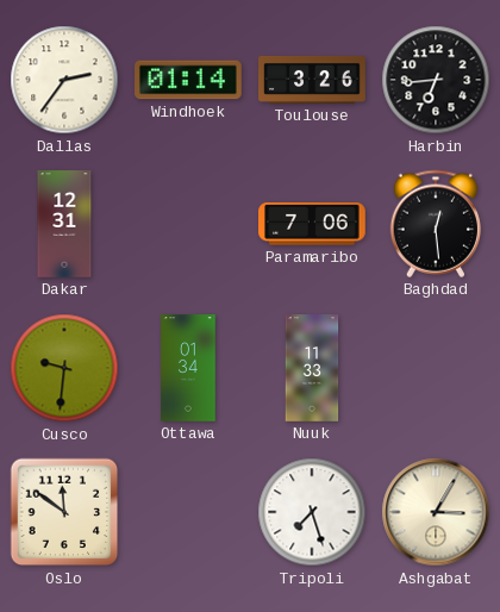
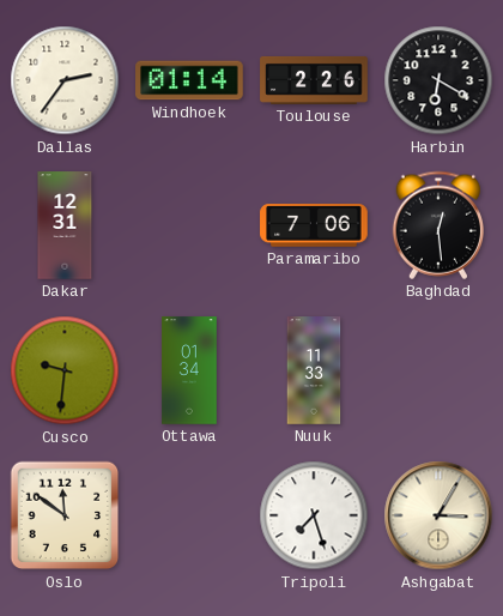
Toulouse: 3:26 -> 2:26 (314, 80)
Harbin: 6:44 -> 6:20 (438, 80)
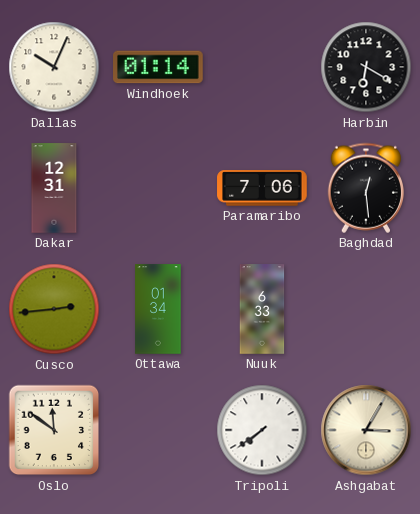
Dallas: 2:36 -> 10:04 (54, 67)
Toulouse: 2:26 -> none (314, 80)
Cusco: 9:31 -> 2:44 (54, 309)
Nuuk: 11:33 -> 6:33 (262, 309)
Tripoli: 7:27 -> 7:39 (262, 430)
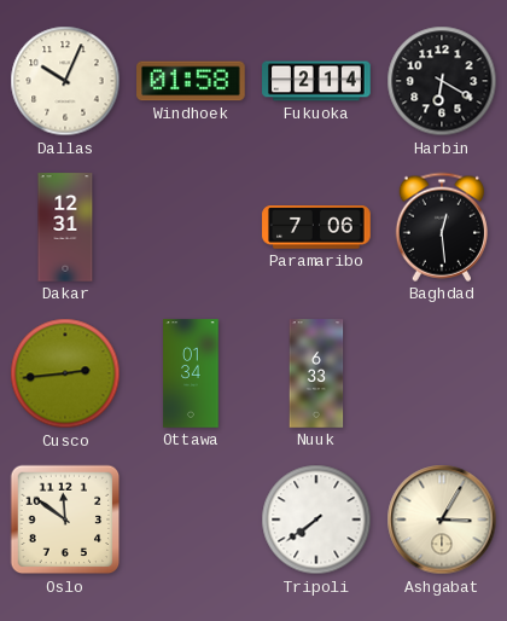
Windhoek: 01:14 -> 01:58 (191, 81)
Fukuoka: none -> 2:14 (316, 81)
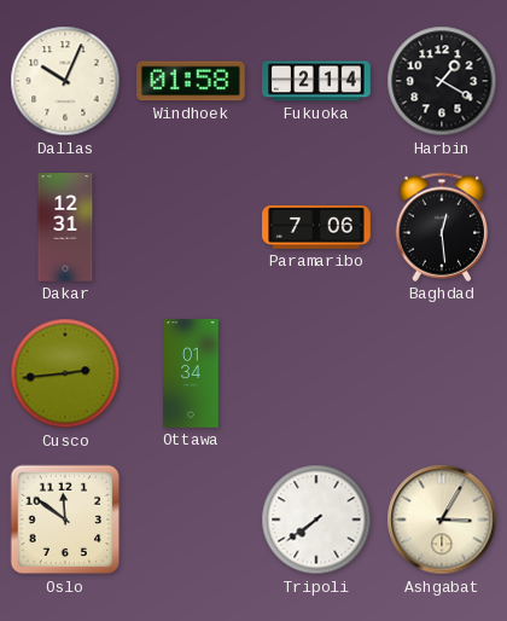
Harbin: 6:20 -> 1:20 (442, 81)
Nuuk: 6:33 -> none (316, 373)
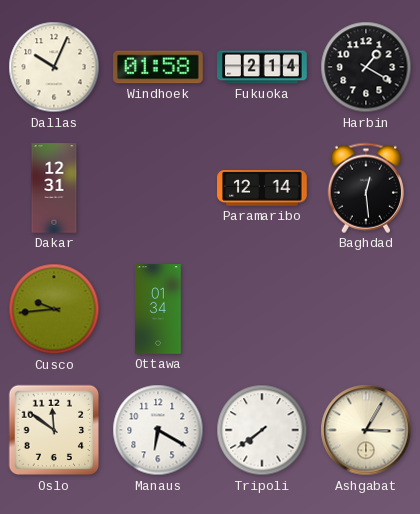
Paramaribo: 7:06 -> 12:14 (262, 188)
Cusco: 2:44 -> 9:44 (54, 309)
Manaus: none -> 6:20 (158, 430)
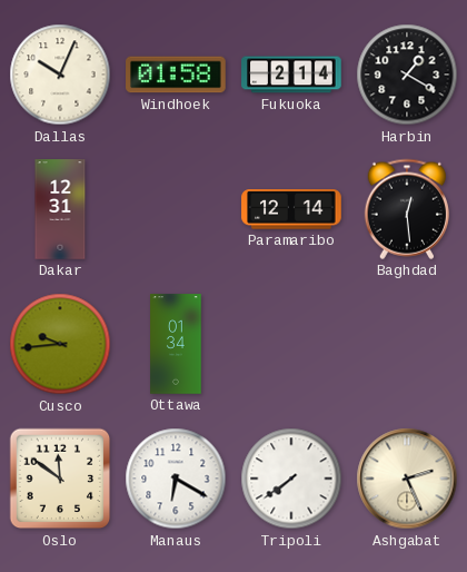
Ashgabat: 3:05 -> 2:26 (407, 479)
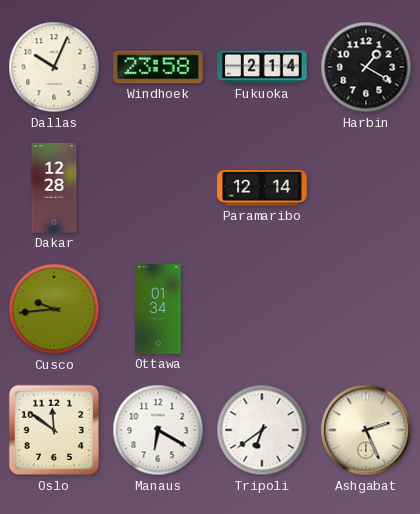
Windhoek: 01:58 -> 23:58 (158, 67)
Dakar: 12:31 -> 12:28 (54, 188)
Baghdad: 12:29 -> none (406, 209)
Tripoli: 7:39 -> 6:39 (262, 430)
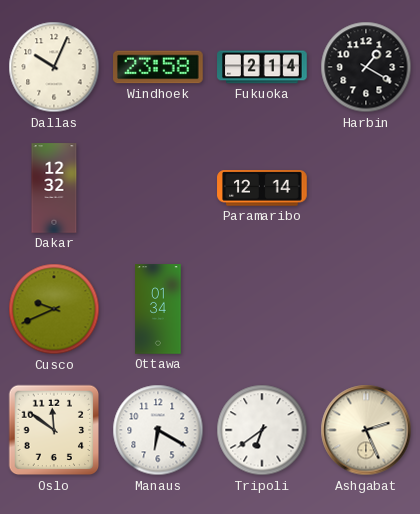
Dakar: 12:28 -> 12:32 (54, 188)
Cusco: 9:44 -> 9:41 (54, 309)
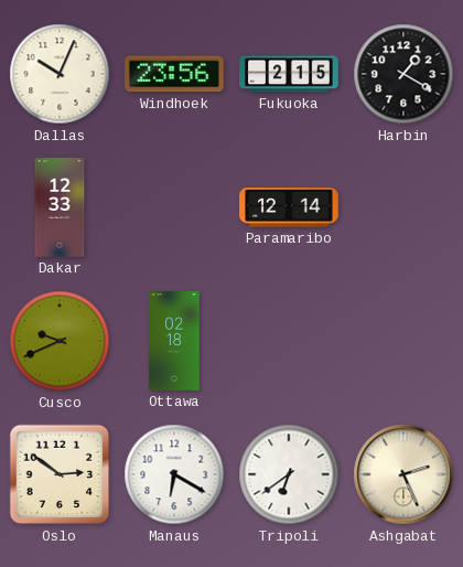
Windhoek: 23:58 -> 23:56 (174, 74)
Fukuoka: 2:14 -> 2:15 (289, 74)
Dakar: 12:32 -> 12:33 (60, 207)
Ottawa: 01:34 -> 02:18 (174, 341)
Oslo: 11:51 -> 2:51 (60, 474)
